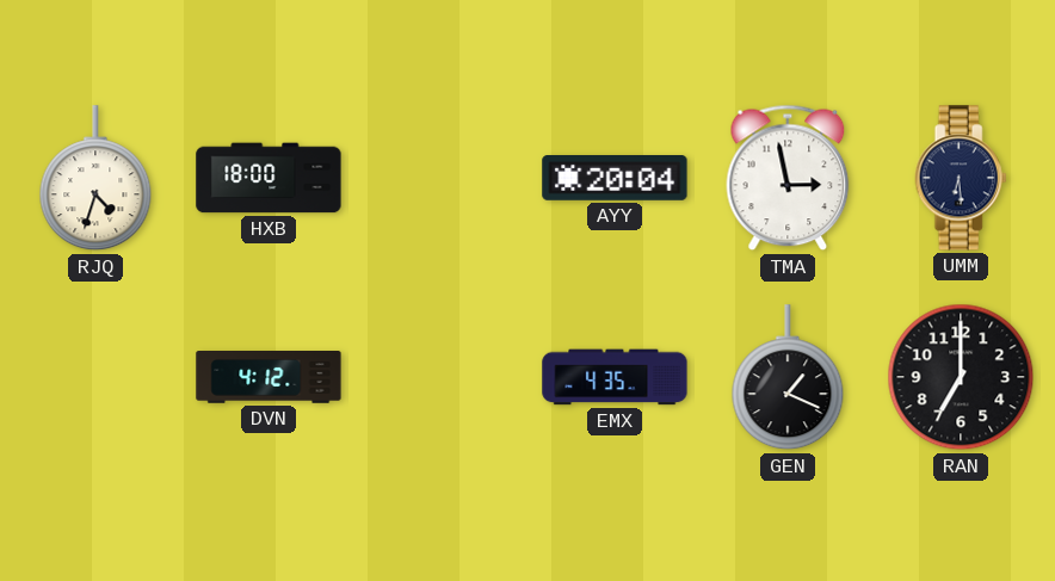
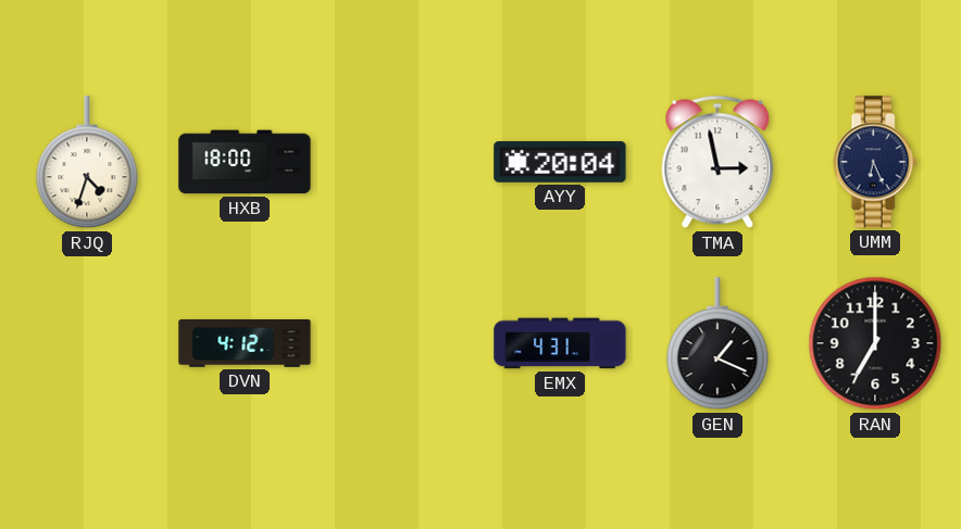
UMM: 6:29 -> 6:26 (875, 162)
EMX: 4:35 -> 4:31 (560, 343)
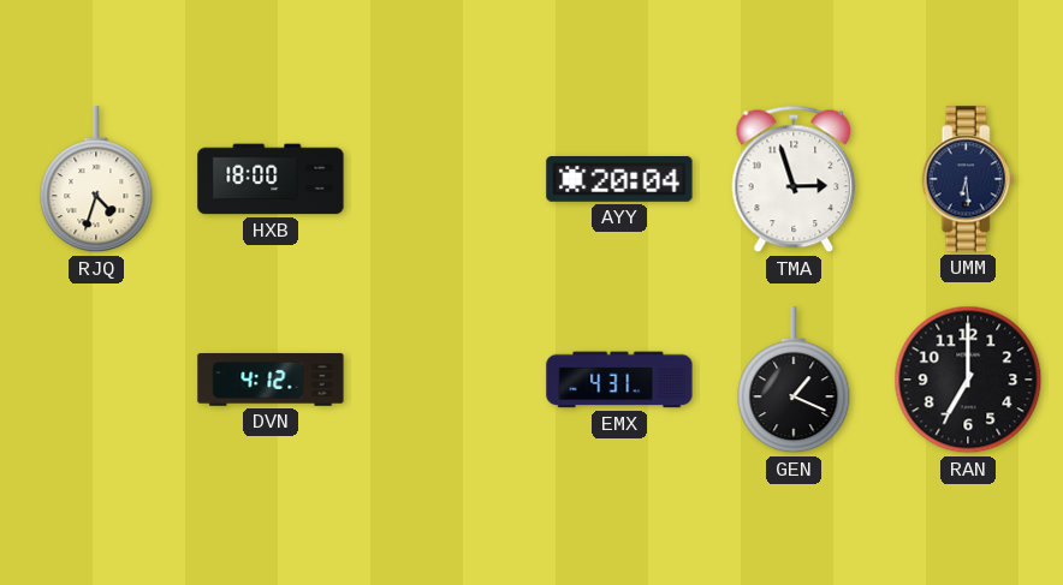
TMA: 2:58 -> 2:57 (794, 179)
UMM: 6:26 -> 6:29 (968, 179)
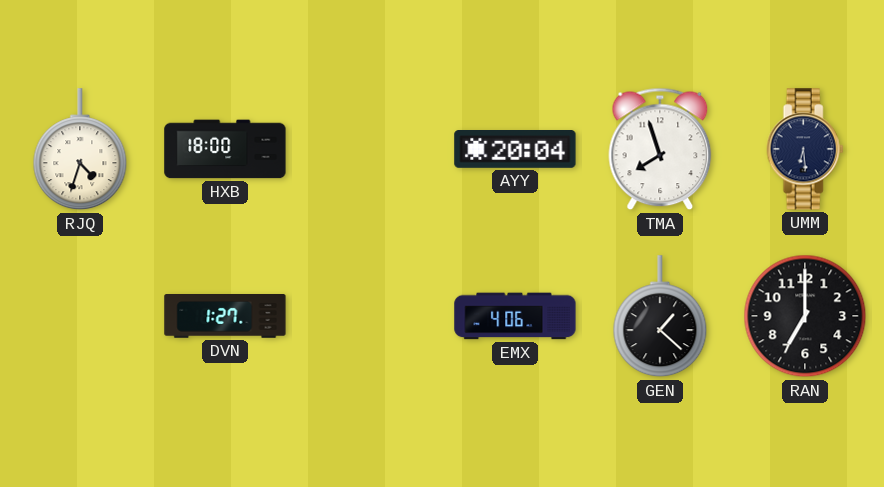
TMA: 2:57 -> 7:57 (660, 149)
DVN: 4:12 -> 1:27 (225, 317)
EMX: 4:31 -> 4:06 (515, 316)
GEN: 1:19 -> 1:22 (660, 317)
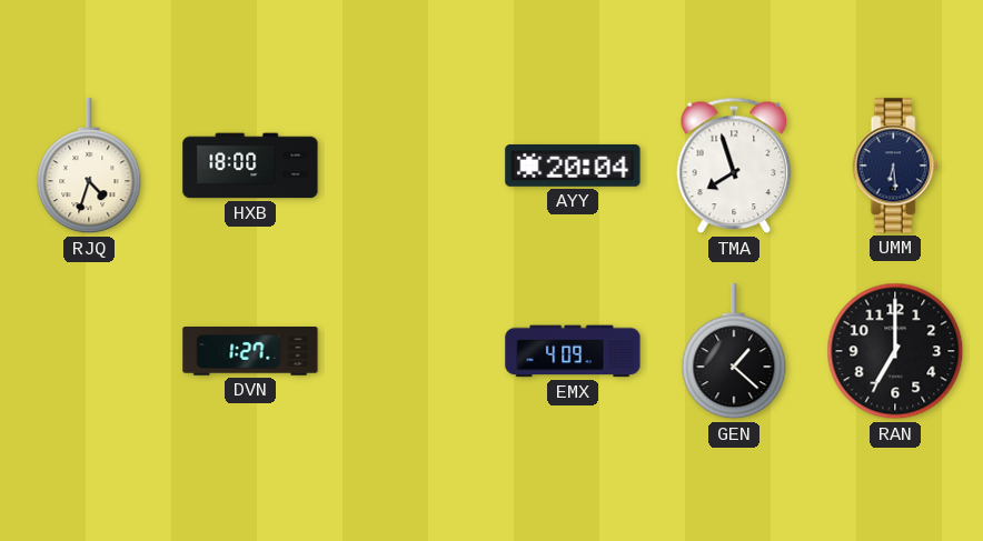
EMX: 4:06 -> 4:09 (573, 351)
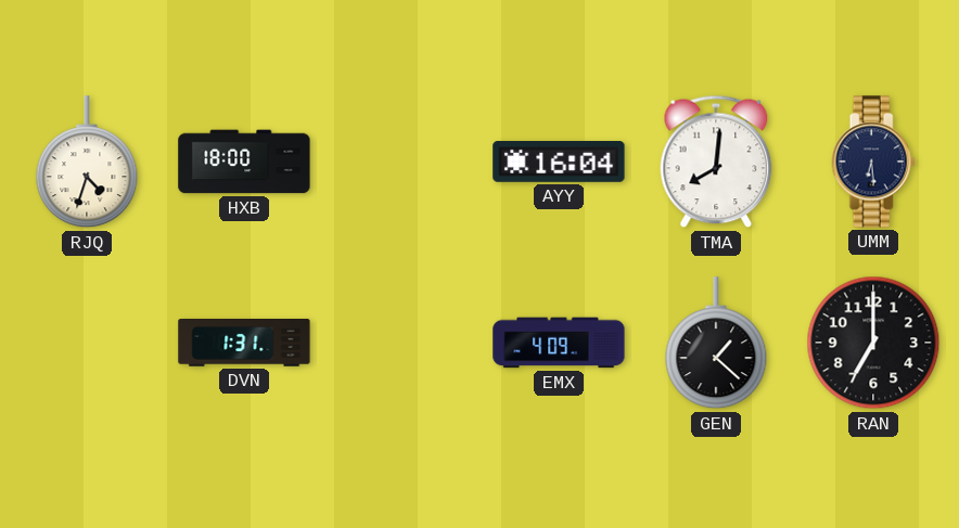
AYY: 20:04 -> 16:04 (559, 163)
TMA: 7:57 -> 8:01 (716, 162)
DVN: 1:27 -> 1:31 (244, 344)
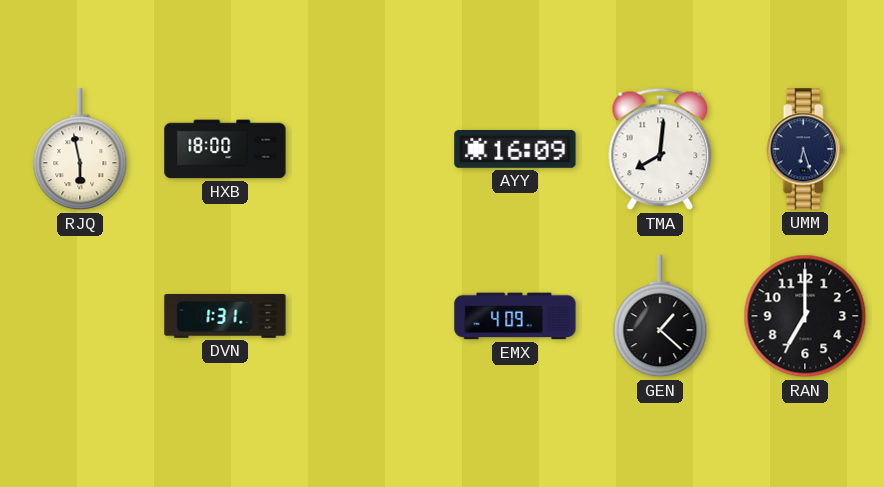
RJQ: 4:33 -> 5:58 (80, 150)
AYY: 16:04 -> 16:09 (515, 150)
UMM: 6:29 -> 6:27 (805, 149)
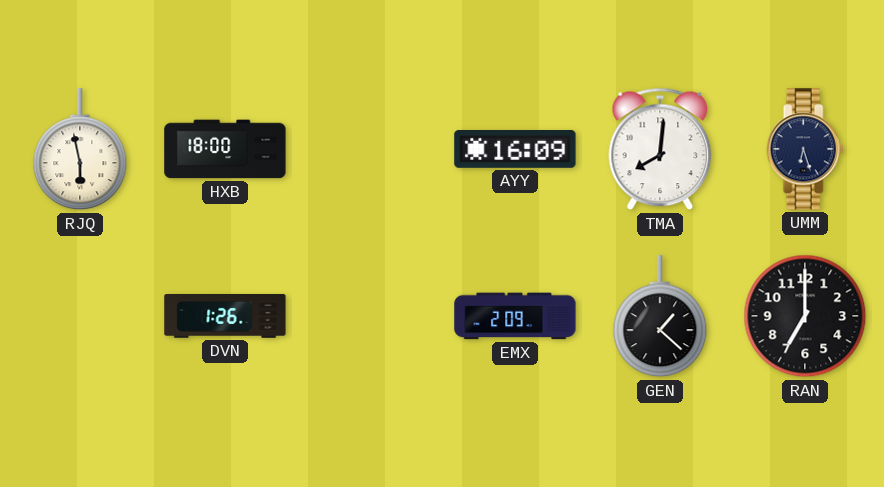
DVN: 1:31 -> 1:26 (225, 317)
EMX: 4:09 -> 2:09 (515, 316)
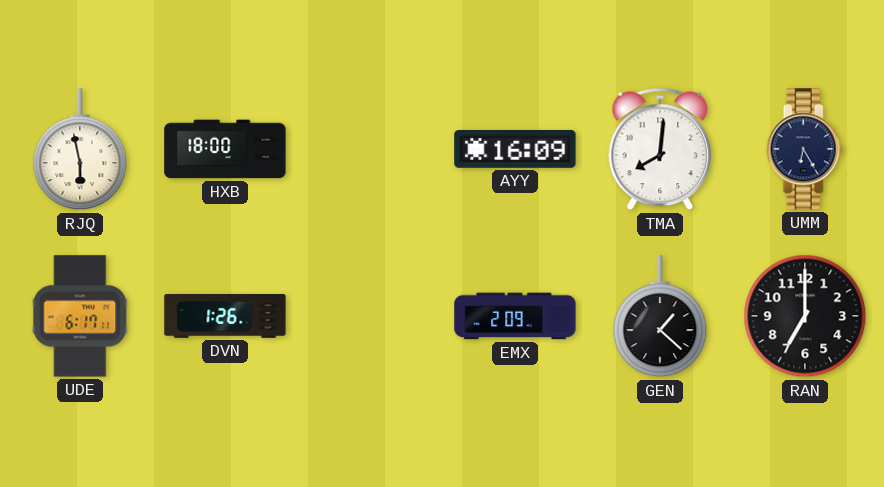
UMM: 6:27 -> 6:25 (805, 149)
UDE: none -> 6:17 (80, 316)
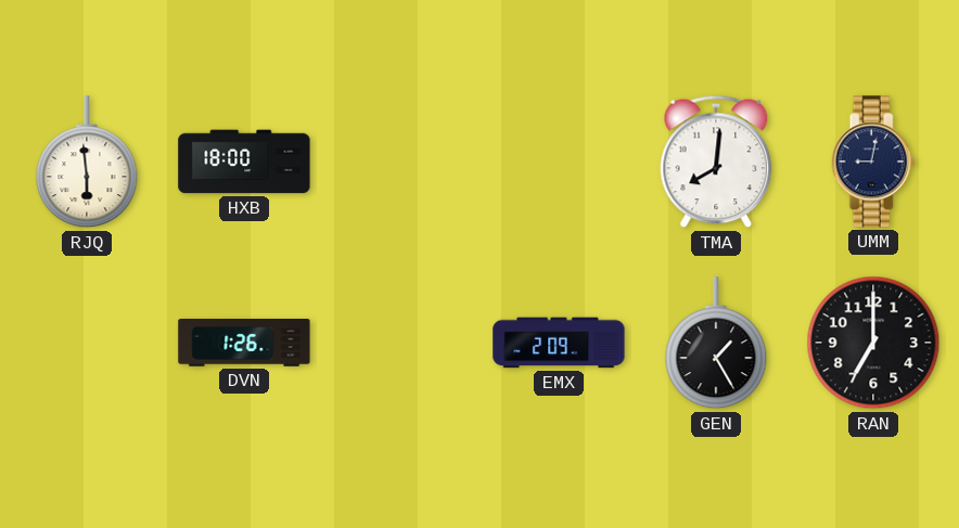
RJQ: 5:58 -> 5:59 (87, 163)
AYY: 16:09 -> none (515, 150)
UMM: 6:25 -> 9:02 (873, 162)
UDE: 6:17 -> none (80, 316)
GEN: 1:22 -> 1:25 (716, 344)
